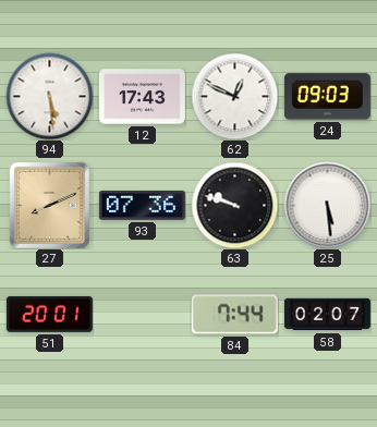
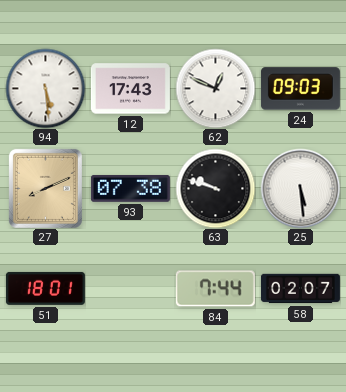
93: 07:36 -> 07:38 (130, 189)
51: 20:01 -> 18:01 (45, 288)
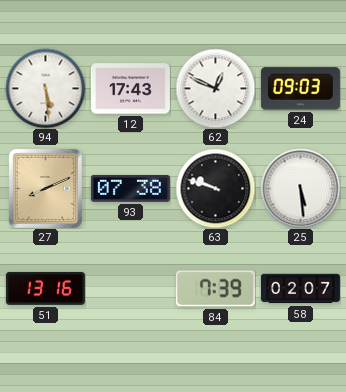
51: 18:01 -> 13:16 (45, 288)
84: 7:44 -> 7:39 (215, 289)
